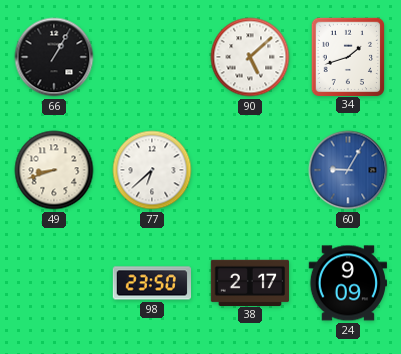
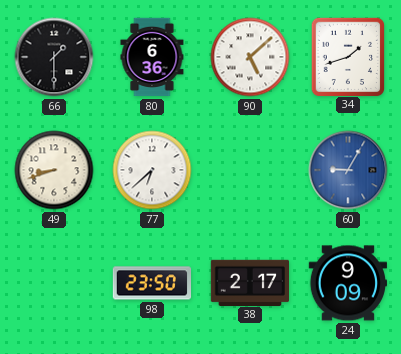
66: 1:05 -> 1:30 (54, 57)
80: none -> 6:36 (152, 57)
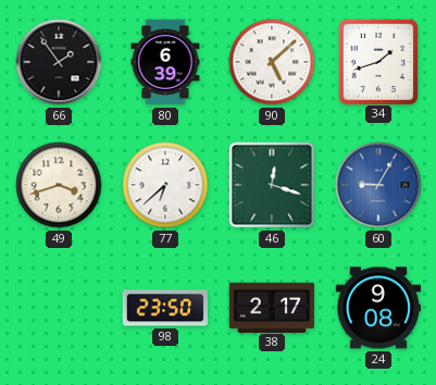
66: 1:30 -> 1:54 (59, 62)
80: 6:36 -> 6:39 (165, 62)
49: 8:42 -> 3:42 (59, 185)
46: none -> 12:18 (272, 185)
24: 9:09 -> 9:08 (377, 308)
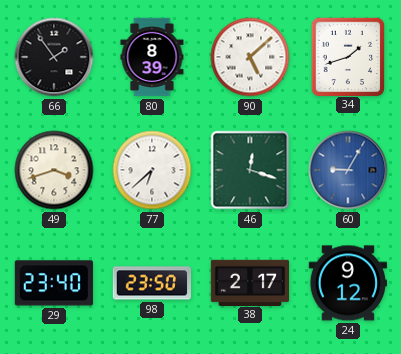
80: 6:39 -> 8:39 (152, 57)
29: none -> 23:40 (53, 283)
24: 9:08 -> 9:12 (347, 283)
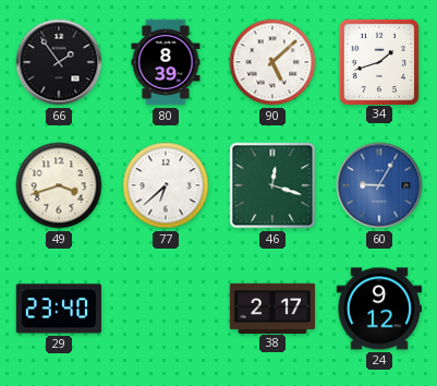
98: 23:50 -> none (152, 283)
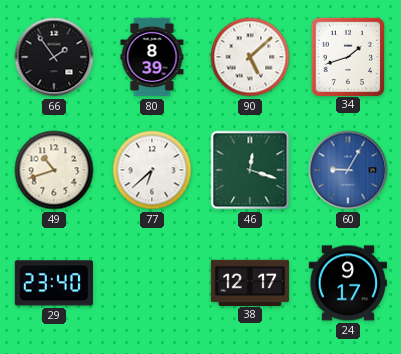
49: 3:42 -> 10:42 (54, 170)
38: 2:17 -> 12:17 (249, 282)
24: 9:12 -> 9:17 (347, 283)
